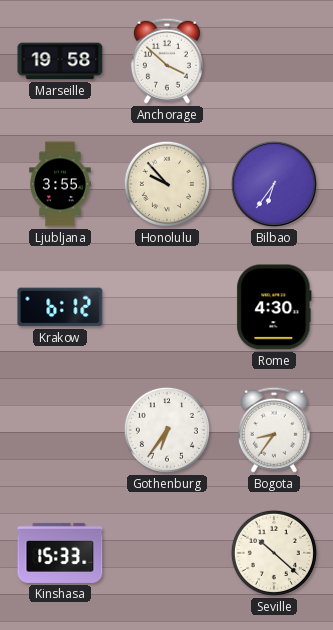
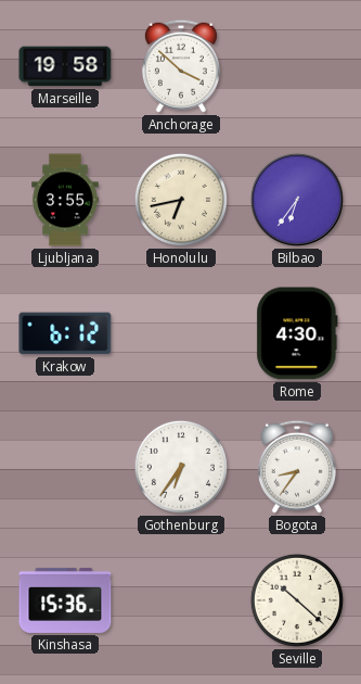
Honolulu: 9:53 -> 6:43 (181, 200)
Kinshasa: 15:33 -> 15:36 (65, 600)
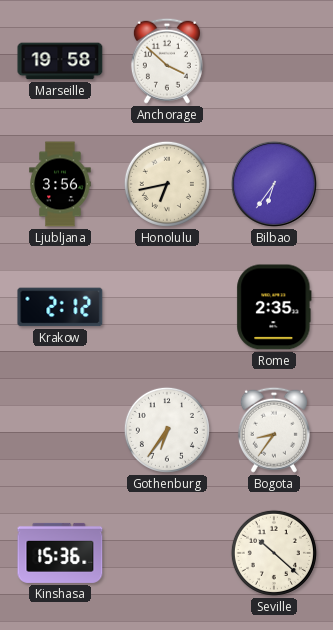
Ljubljana: 3:55 -> 3:56 (60, 184)
Krakow: 6:12 -> 2:12 (60, 307)
Rome: 4:30 -> 2:35 (274, 307)
